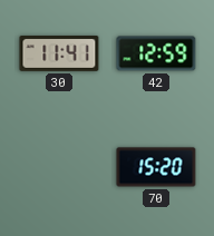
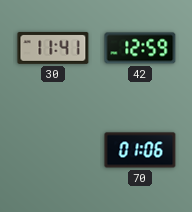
70: 15:20 -> 01:06 (140, 150)
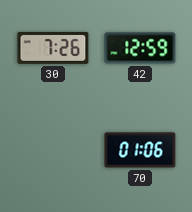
30: 11:41 -> 7:26 (53, 48)
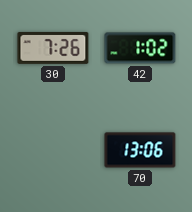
42: 12:59 -> 1:02 (140, 48)
70: 01:06 -> 13:06 (140, 150)
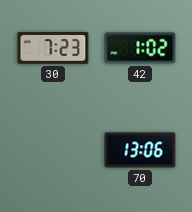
30: 7:26 -> 7:23 (53, 48)
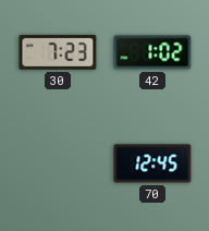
70: 13:06 -> 12:45 (152, 163)
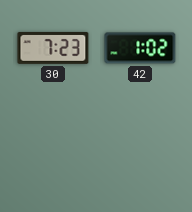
70: 12:45 -> none (152, 163)
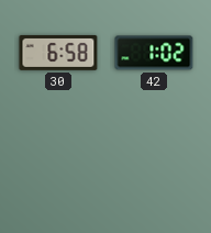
30: 7:23 -> 6:58 (58, 53)
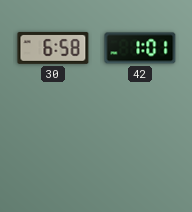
42: 1:02 -> 1:01 (140, 48)
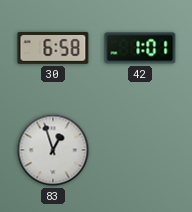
83: none -> 12:57 (53, 150)
